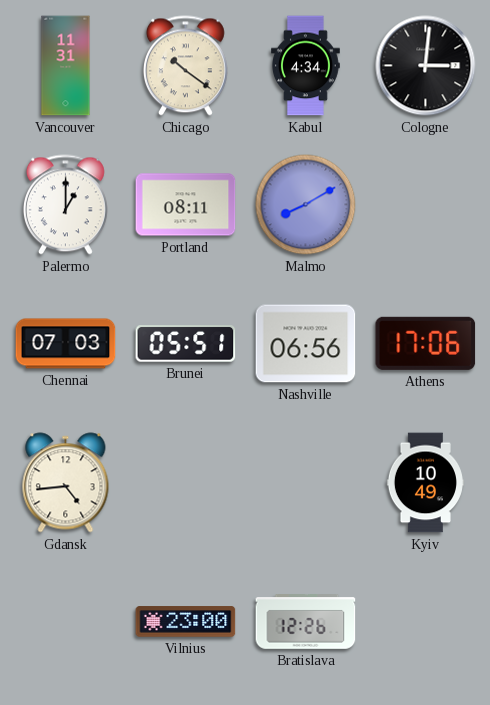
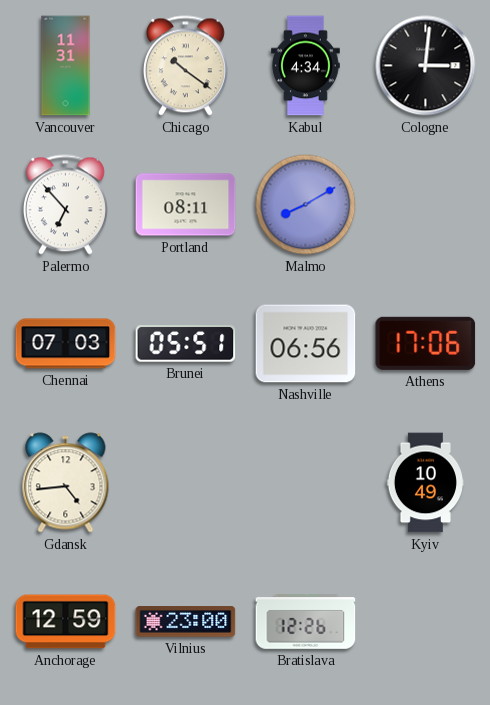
Palermo: 1:00 -> 6:53 (65, 205)
Anchorage: none -> 12:59 (66, 622)
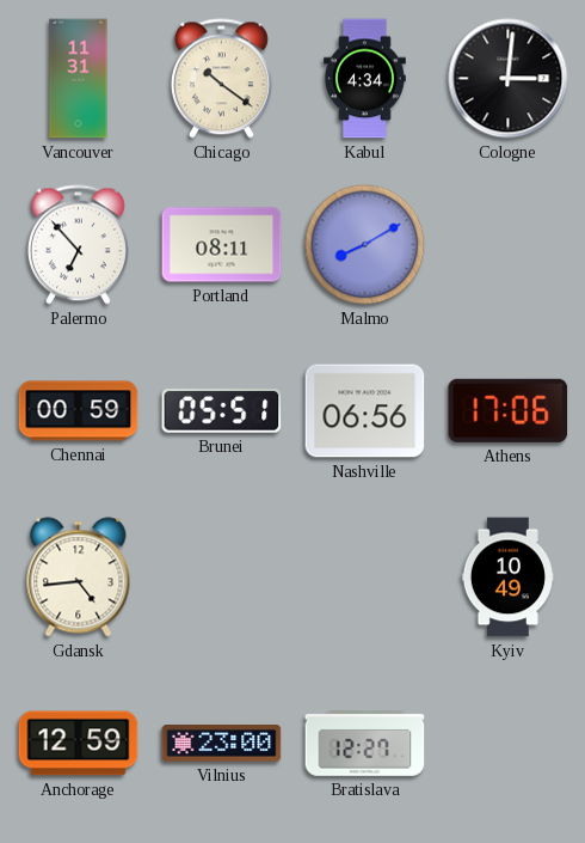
Chennai: 07:03 -> 00:59 (79, 411)
Bratislava: 12:26 -> 12:27 (365, 744)
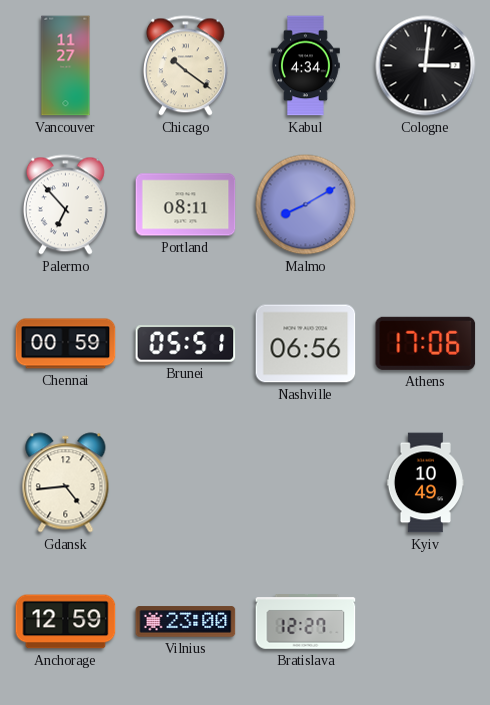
Vancouver: 11:31 -> 11:27 (66, 66)
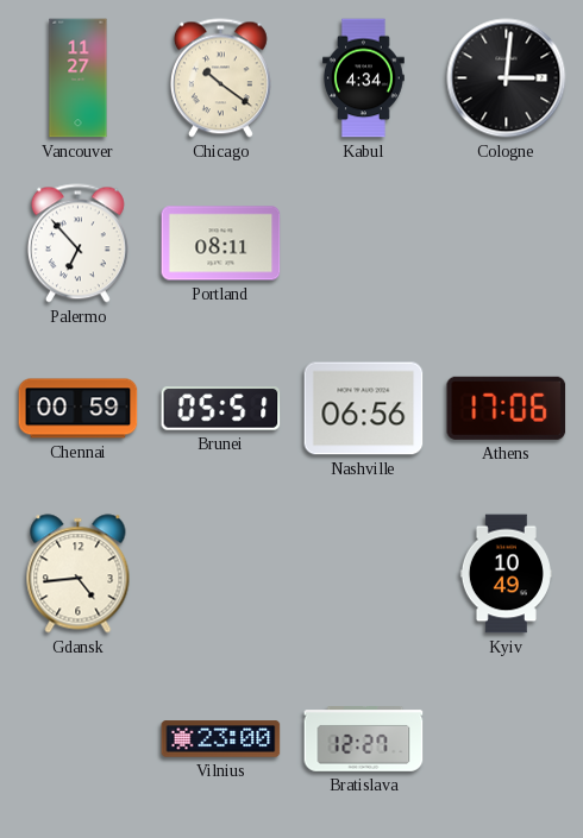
Malmo: 8:10 -> none (306, 205)
Anchorage: 12:59 -> none (66, 622)
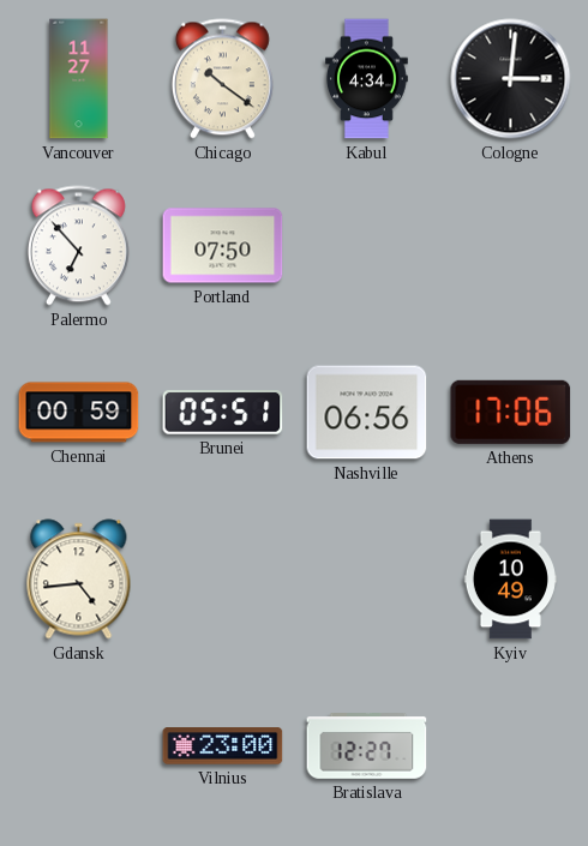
Portland: 08:11 -> 07:50 (223, 246)
